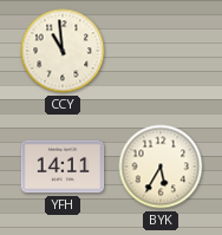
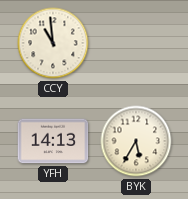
YFH: 14:11 -> 14:13 (53, 141)
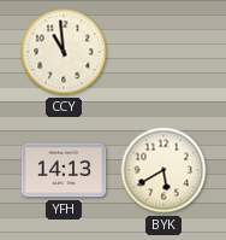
BYK: 5:35 -> 5:40 (163, 170)
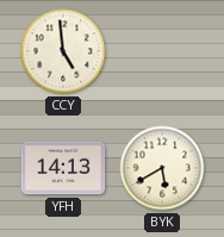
CCY: 10:59 -> 4:59 (63, 51)
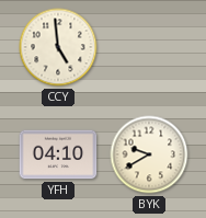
YFH: 14:13 -> 04:10 (58, 154)
BYK: 5:40 -> 9:40 (149, 154)
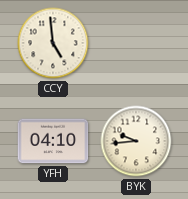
BYK: 9:40 -> 9:44 (136, 141)
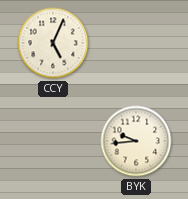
CCY: 4:59 -> 5:04 (53, 43)
YFH: 04:10 -> none (53, 141)
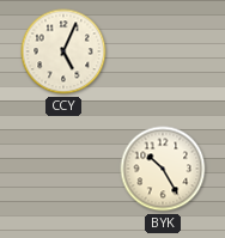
BYK: 9:44 -> 10:25 (163, 169)
